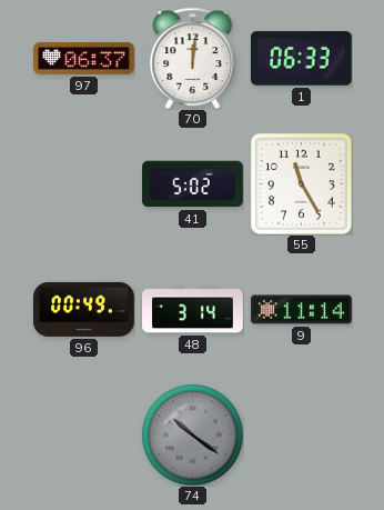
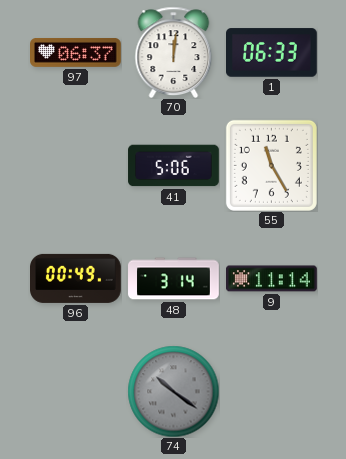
41: 5:02 -> 5:06 (174, 166)
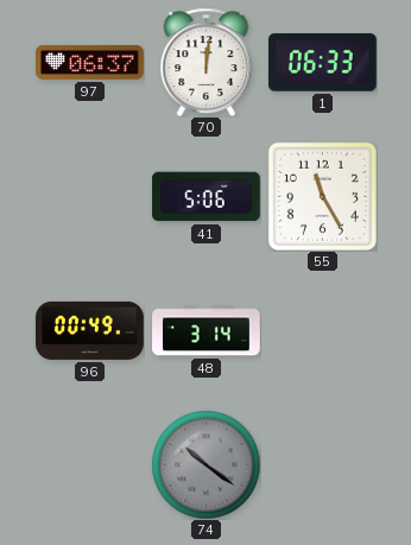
9: 11:14 -> none (272, 279)
